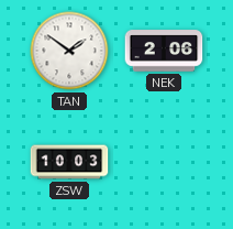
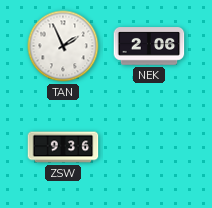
TAN: 1:51 -> 1:56 (63, 46)
ZSW: 10:03 -> 9:36 (63, 147)
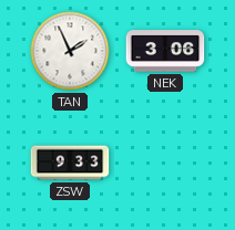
NEK: 2:06 -> 3:06 (165, 51)
ZSW: 9:36 -> 9:33 (70, 163)
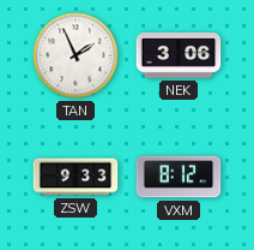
VXM: none -> 8:12 (179, 177)
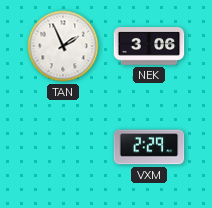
ZSW: 9:33 -> none (75, 177)
VXM: 8:12 -> 2:29 (149, 147)
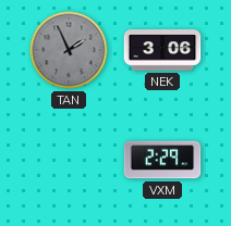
TAN dial: white -> grey (69, 50)
